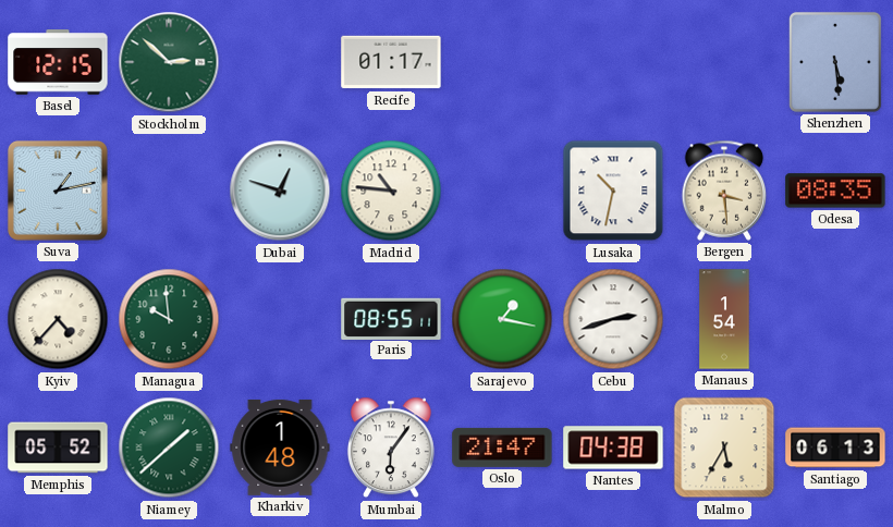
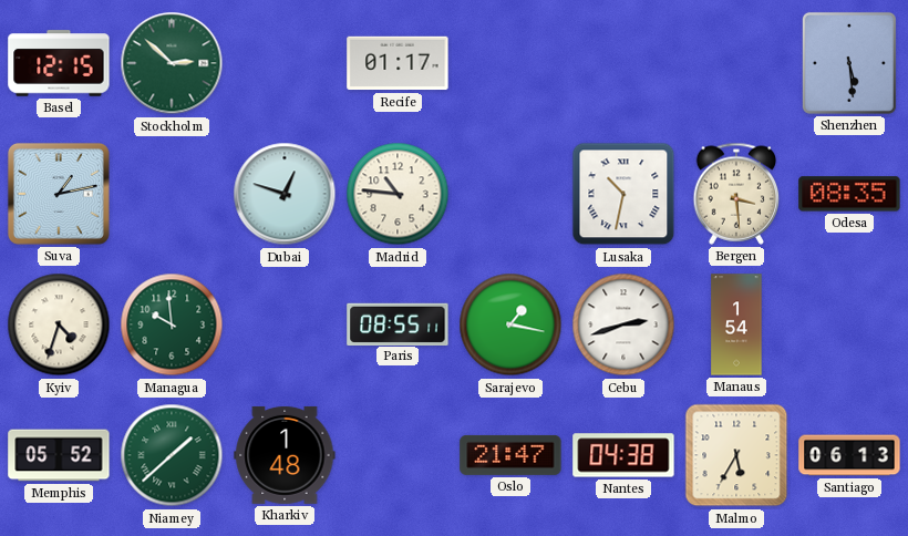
Kyiv: 4:37 -> 4:33 (59, 324)
Mumbai: 6:06 -> none (391, 448)
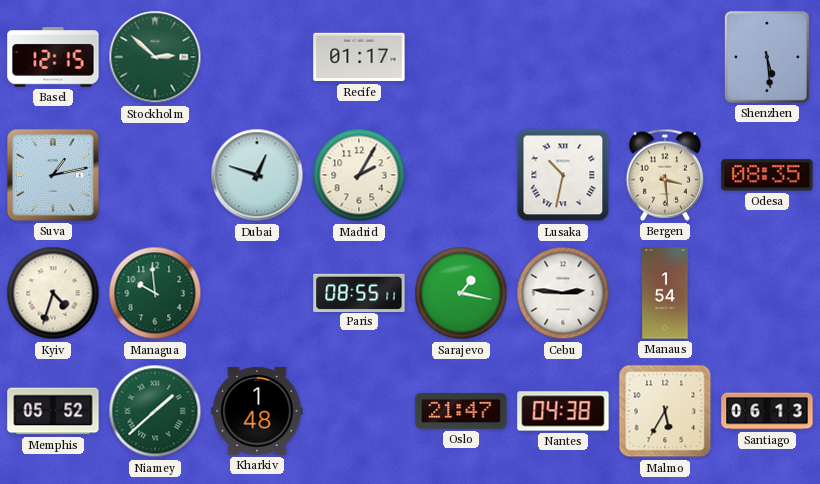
Madrid: 10:46 -> 2:05 (359, 175)
Cebu: 2:42 -> 2:46 (563, 293)
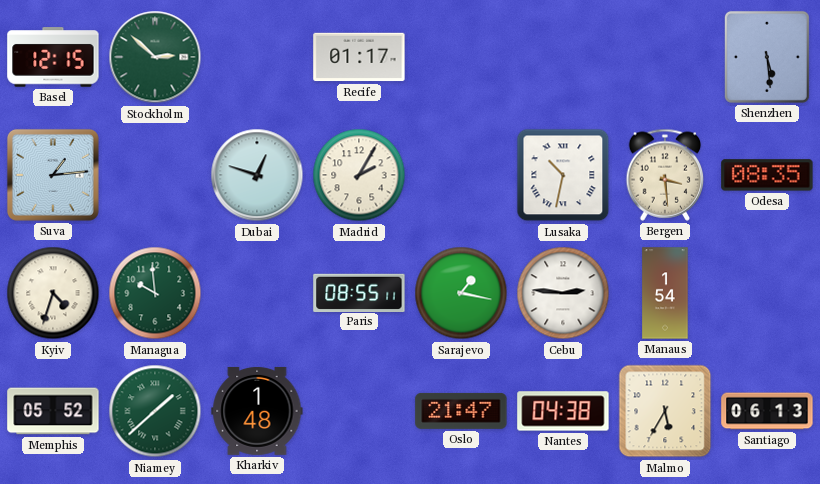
Suva: 1:13 -> 1:14 (53, 175)
